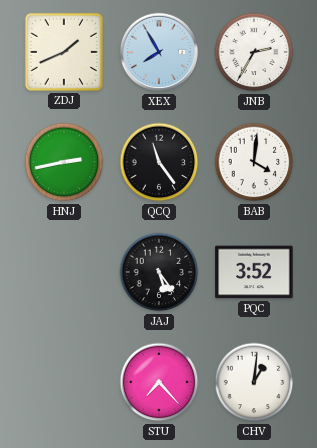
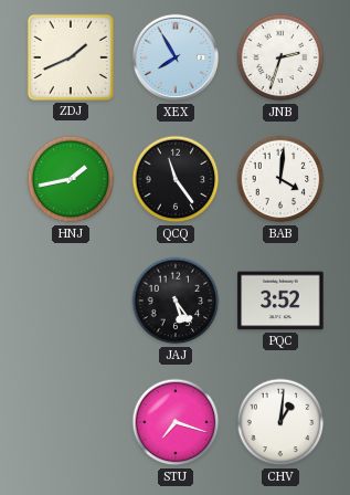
JNB: 2:35 -> 2:33 (280, 57)
HNJ: 2:43 -> 1:43 (71, 179)
STU: 7:23 -> 7:18 (176, 422)
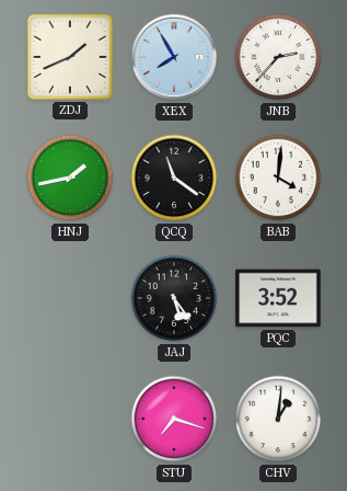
JNB: 2:33 -> 2:37 (278, 57)
QCQ: 11:24 -> 11:21 (174, 178)
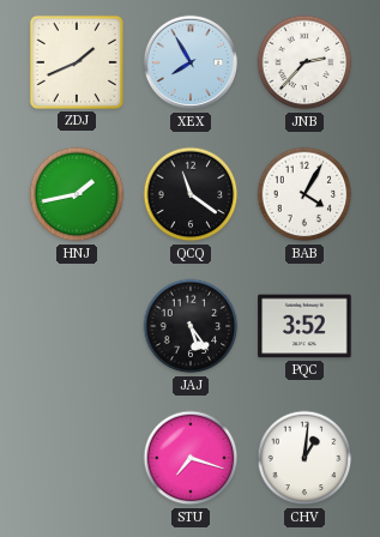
BAB: 4:01 -> 4:05 (304, 194)
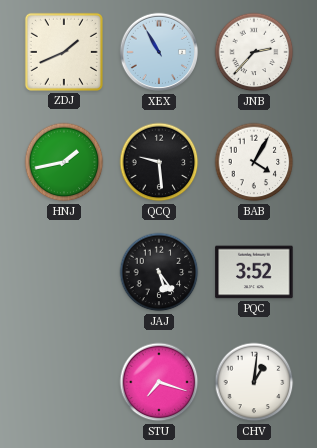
XEX: 7:55 -> 10:55 (159, 52)
QCQ: 11:21 -> 9:29 (159, 162)
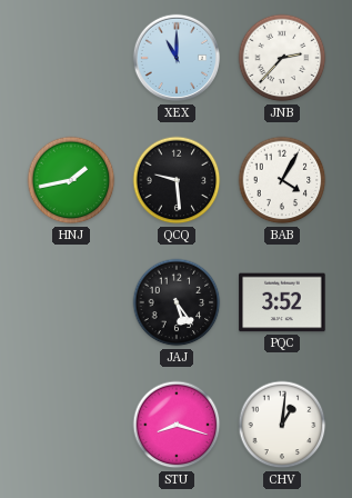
ZDJ: 1:41 -> none (64, 52)
XEX: 10:55 -> 11:00 (177, 58)
STU: 7:18 -> 8:18 (177, 425)
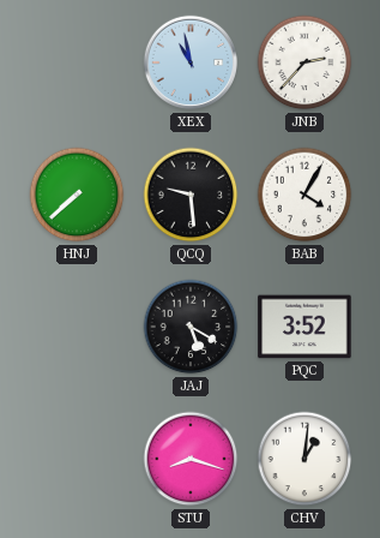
XEX: 11:00 -> 10:58 (191, 62)
HNJ: 1:43 -> 7:38 (77, 195)
JAJ: 5:24 -> 5:20 (191, 327)
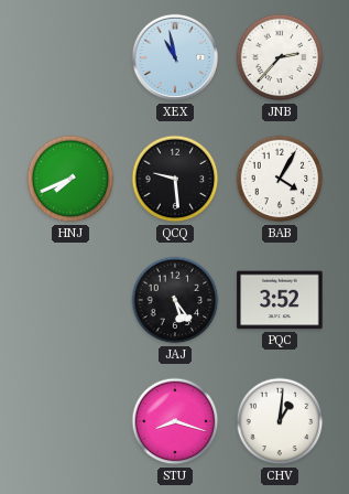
HNJ: 7:38 -> 7:41 (70, 179)
JAJ: 5:20 -> 5:24 (175, 300)
